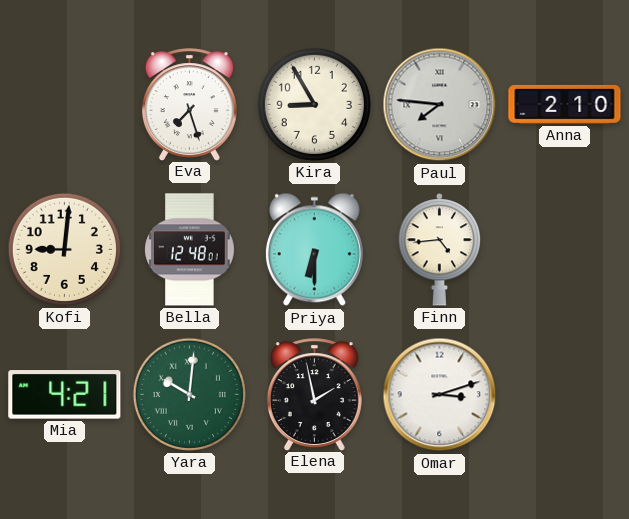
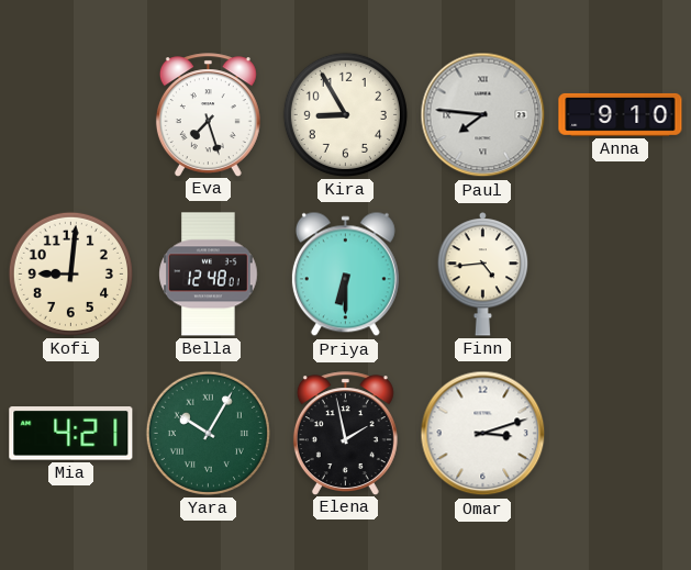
Anna: 2:10 -> 9:10 (621, 114)
Yara: 10:01 -> 10:05 (208, 433)
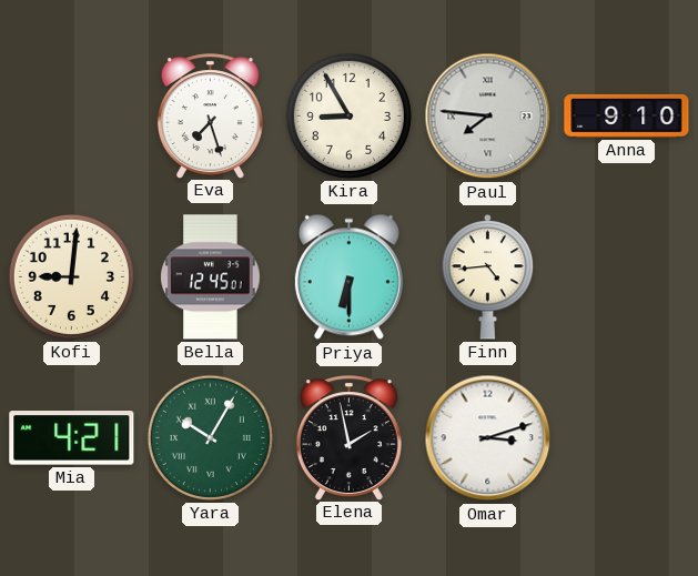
Bella: 12:48 -> 12:45 (211, 277)
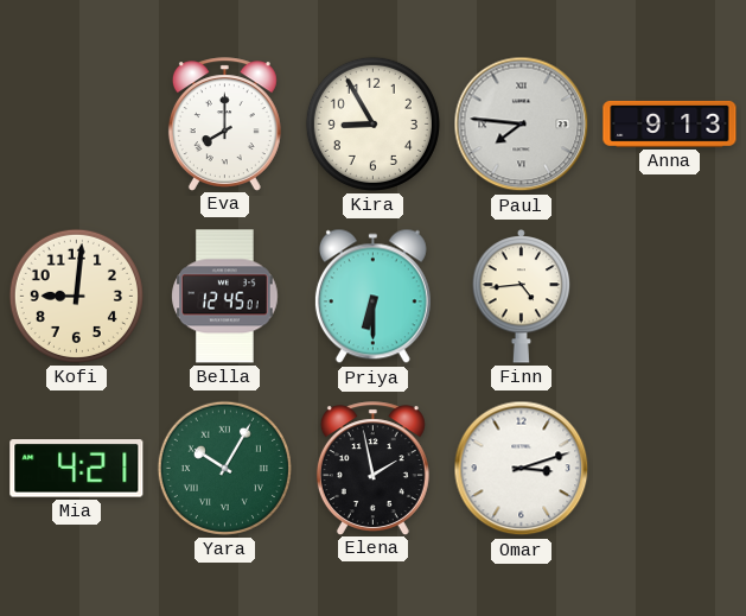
Eva: 7:27 -> 8:00 (224, 123)
Anna: 9:10 -> 9:13 (670, 123)
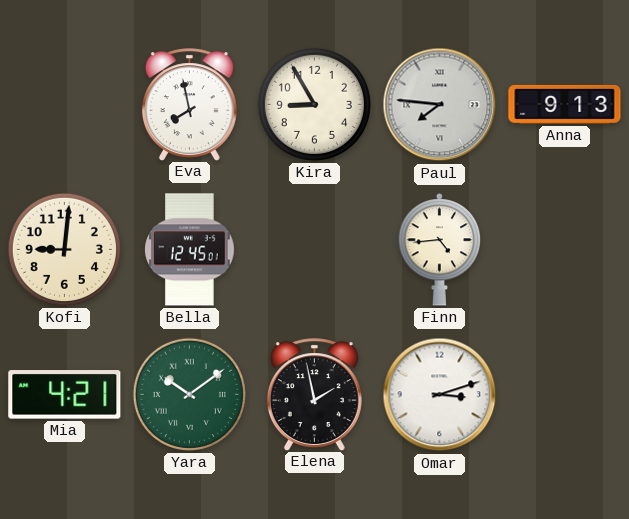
Eva: 8:00 -> 7:58 (189, 104)
Priya: 6:30 -> none (372, 297)
Yara: 10:05 -> 10:09 (189, 394)
